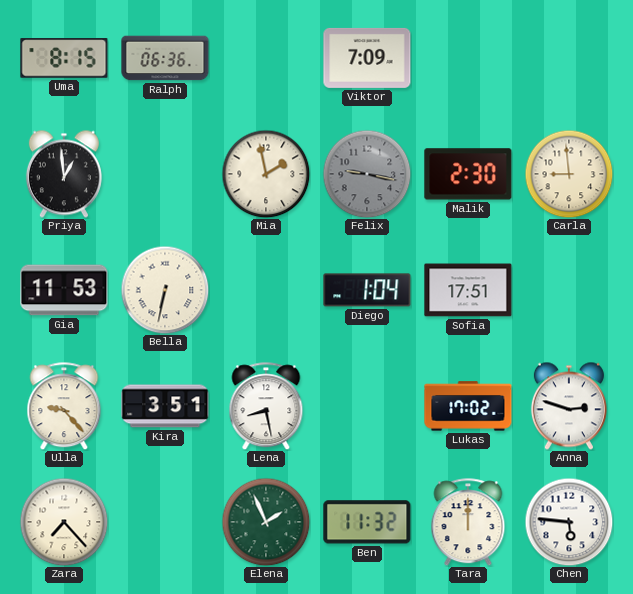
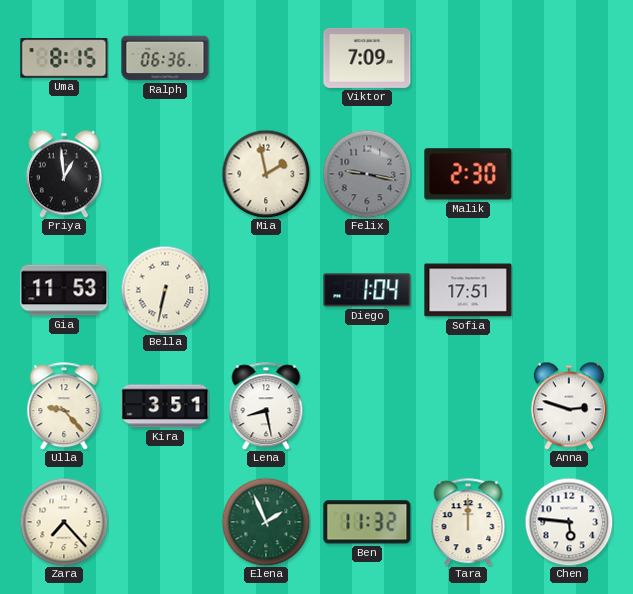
Carla: 8:59 -> none (569, 174)
Lukas: 17:02 -> none (468, 406)
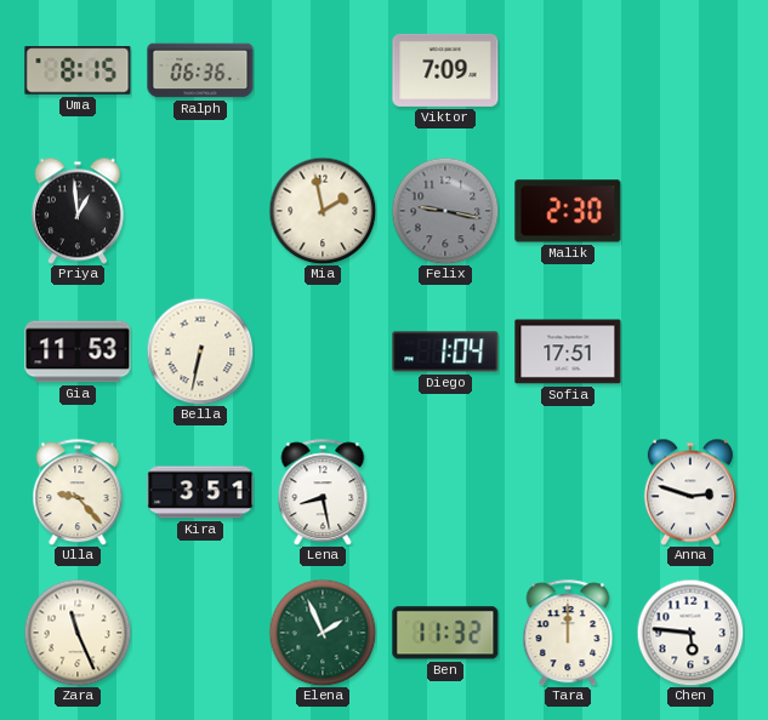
Zara: 7:23 -> 11:26 (78, 633)
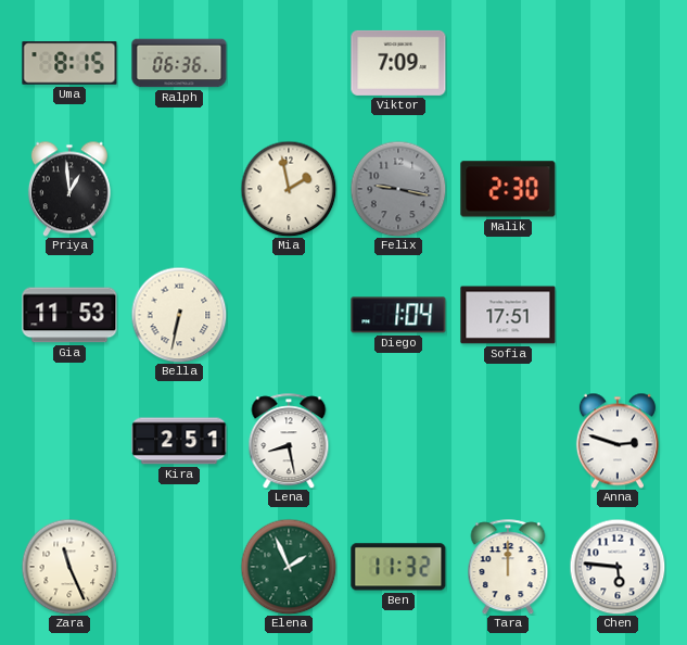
Ulla: 9:23 -> none (78, 492)
Kira: 3:51 -> 2:51 (179, 441)
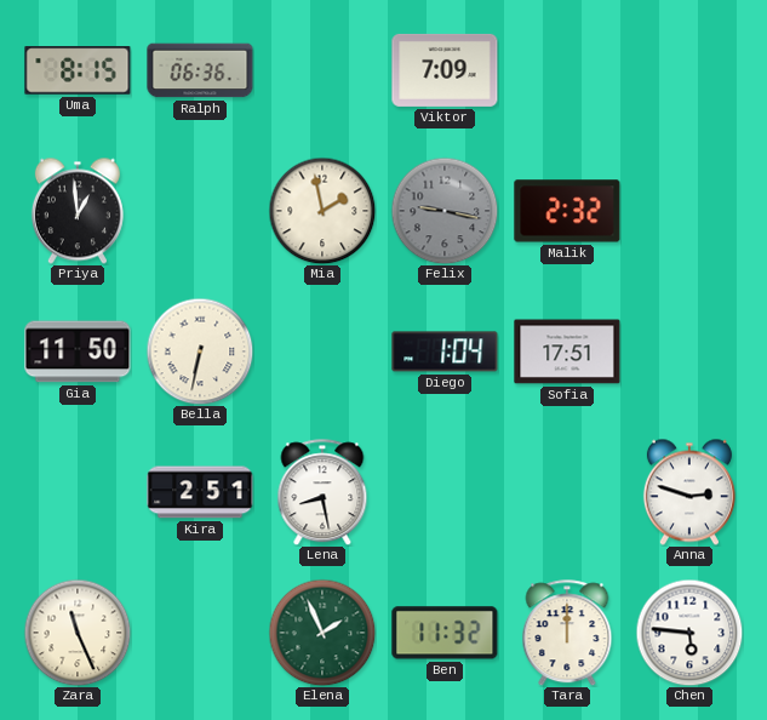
Malik: 2:30 -> 2:32 (567, 211)
Gia: 11:53 -> 11:50 (78, 352)
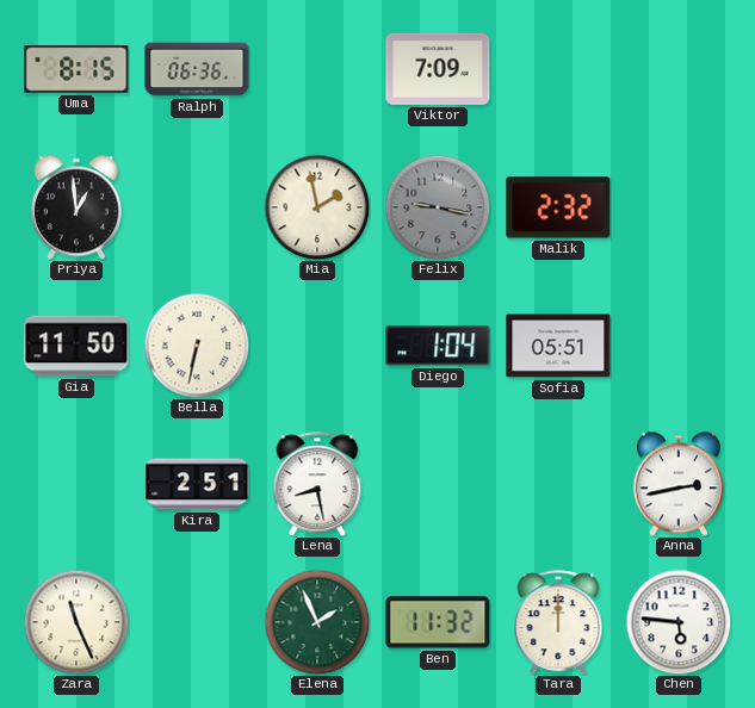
Sofia: 17:51 -> 05:51 (558, 346)
Anna: 2:48 -> 2:43 (679, 484)
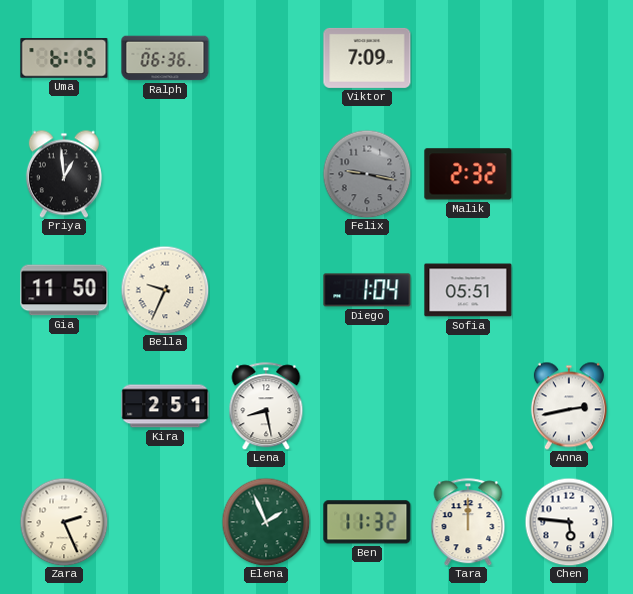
Uma: 8:15 -> 6:15 (64, 58)
Mia: 1:58 -> none (317, 207)
Bella: 6:32 -> 9:34 (165, 290)
Zara: 11:26 -> 2:26 (64, 522)
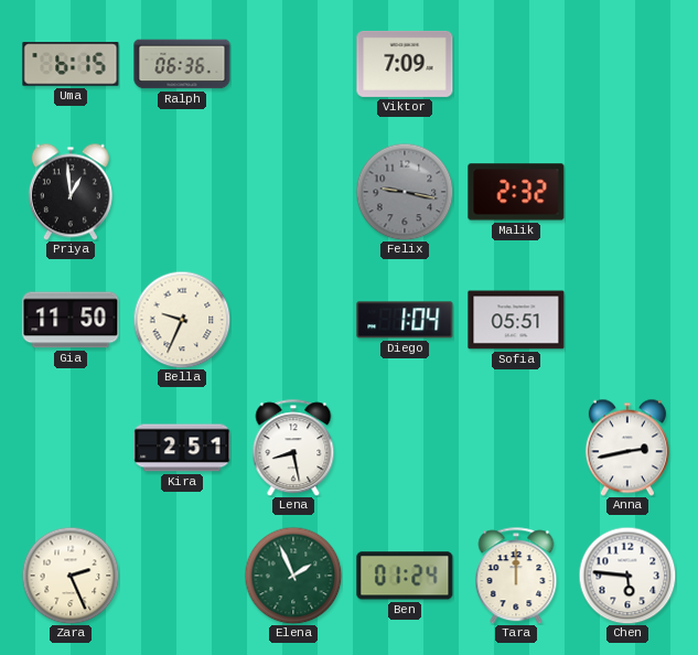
Ben: 11:32 -> 01:24 (405, 576)
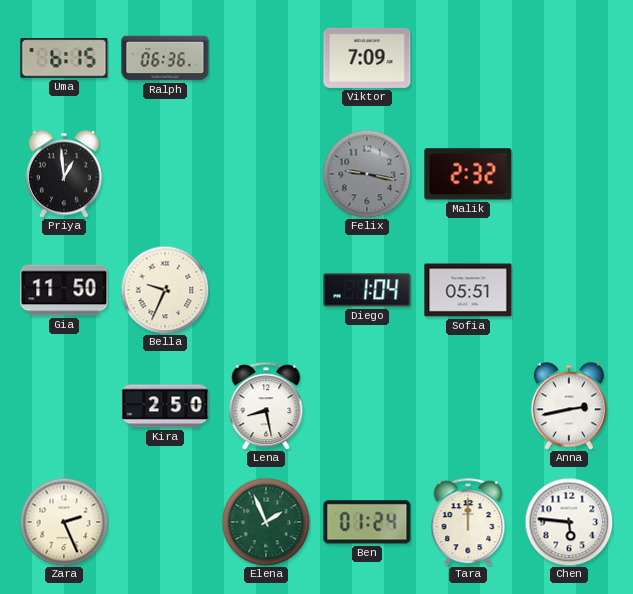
Kira: 2:51 -> 2:50 (165, 406)
